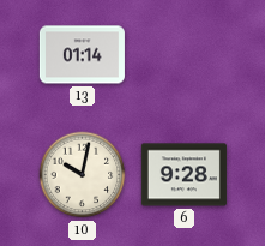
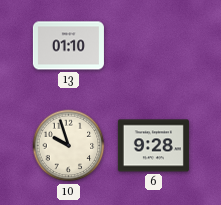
13: 01:14 -> 01:10 (68, 46)
10: 10:02 -> 9:57 (69, 146)
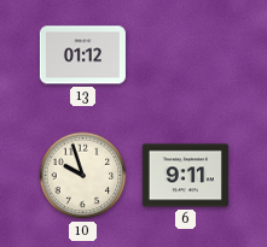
13: 01:10 -> 01:12 (82, 55)
6: 9:28 -> 9:11 (185, 176)
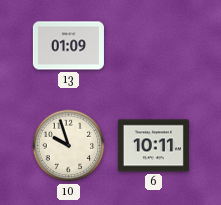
13: 01:12 -> 01:09 (68, 46)
6: 9:11 -> 10:11 (153, 146)
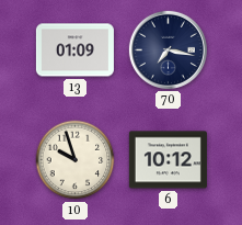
70: none -> 7:17 (168, 49)
6: 10:11 -> 10:12 (168, 160)
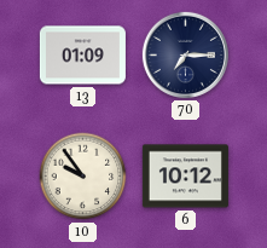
70: 7:17 -> 7:15 (185, 54)
10: 9:57 -> 9:54 (83, 177)
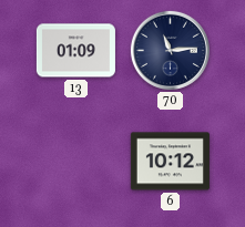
70: 7:15 -> 11:14 (170, 50)
10: 9:54 -> none (83, 177)
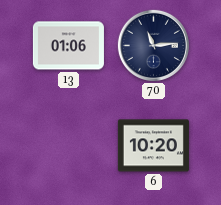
13: 01:09 -> 01:06 (68, 46)
6: 10:12 -> 10:20 (153, 146)
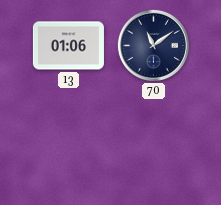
70: 11:14 -> 11:09 (153, 45)
6: 10:20 -> none (153, 146)
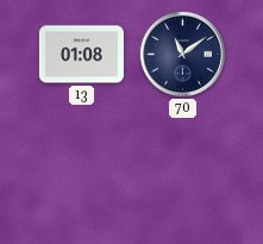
13: 01:06 -> 01:08 (81, 55)
